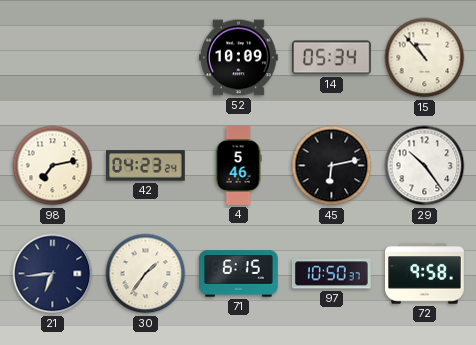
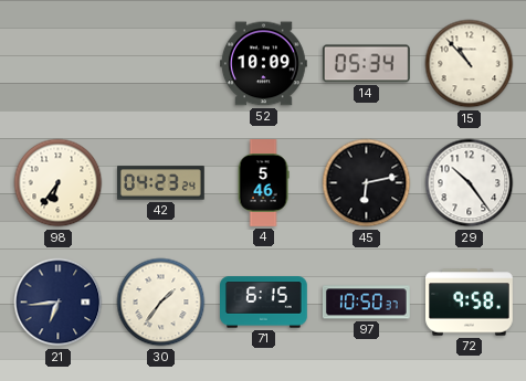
98: 7:13 -> 6:36 (59, 183)
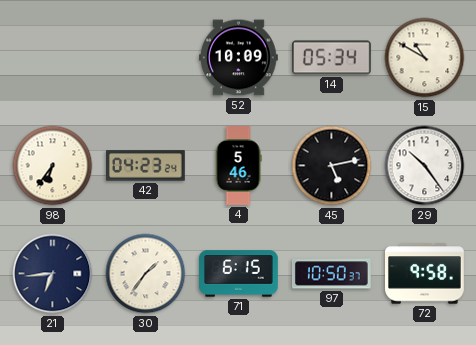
15: 10:53 -> 10:50 (425, 58)
45: 6:13 -> 5:13 (332, 166)
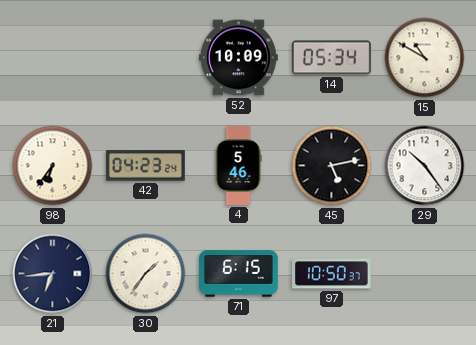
72: 9:58 -> none (425, 274)
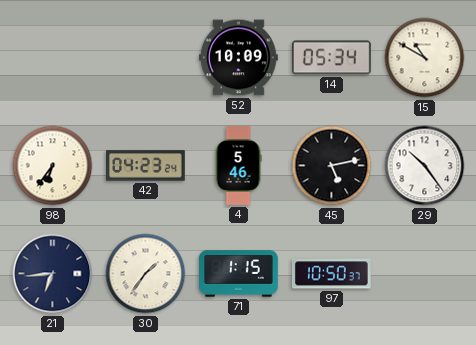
71: 6:15 -> 1:15 (239, 274)
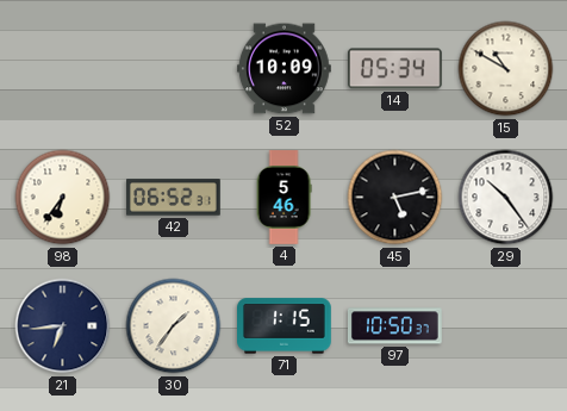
42: 04:23 -> 06:52 (174, 198)
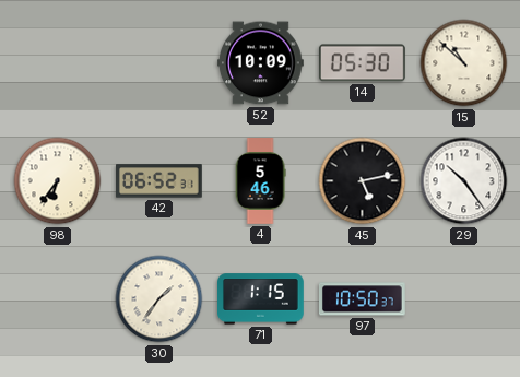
14: 05:34 -> 05:30 (362, 63)
15: 10:50 -> 10:52 (464, 63)
21: 6:44 -> none (63, 326)
